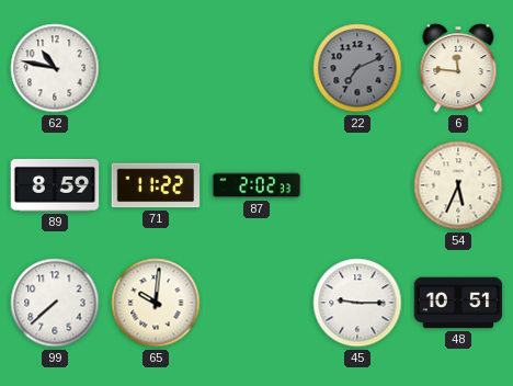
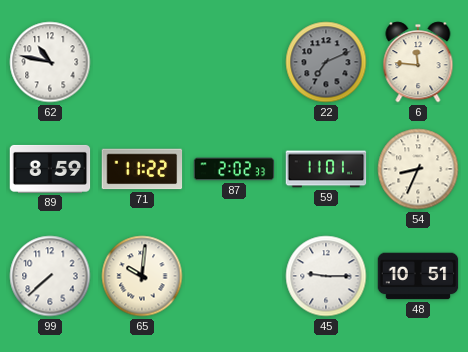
59: none -> 11:01 (326, 169)
54: 5:34 -> 8:34 (418, 169)
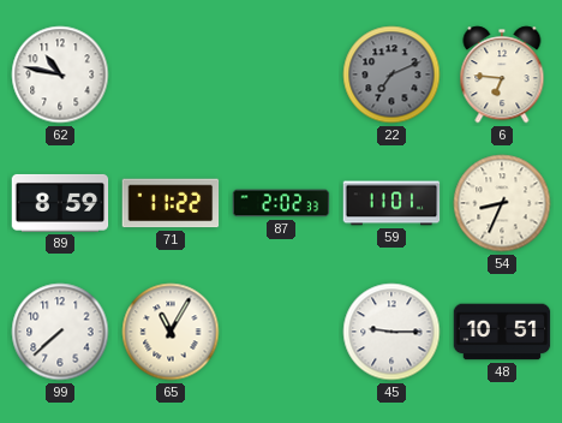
6: 11:46 -> 6:46 (502, 75)
65: 10:01 -> 11:05 (171, 332)
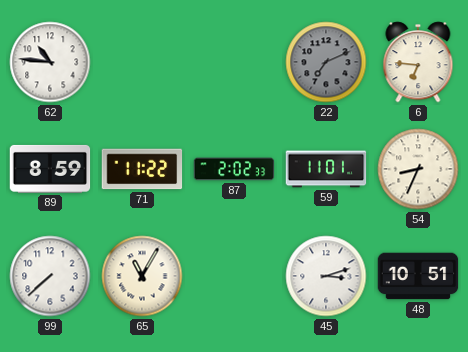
62: 10:47 -> 10:46 (50, 62)
45: 9:15 -> 3:12 (326, 276)
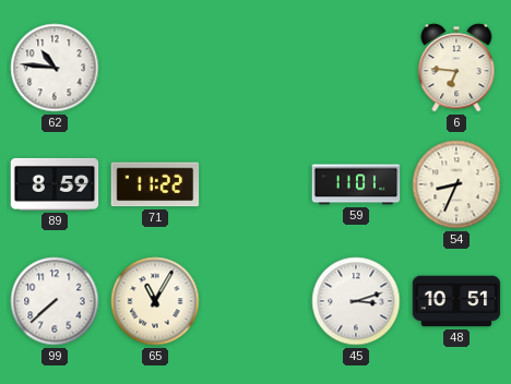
22: 7:11 -> none (326, 62)
87: 2:02 -> none (234, 169)
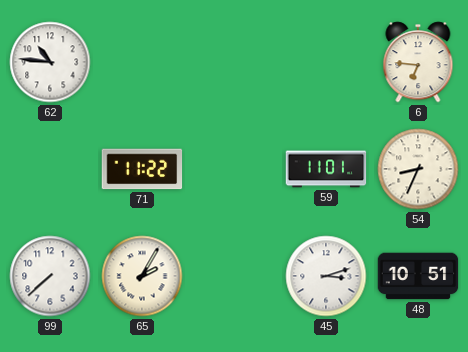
89: 8:59 -> none (55, 184)
65: 11:05 -> 2:05 (142, 276)
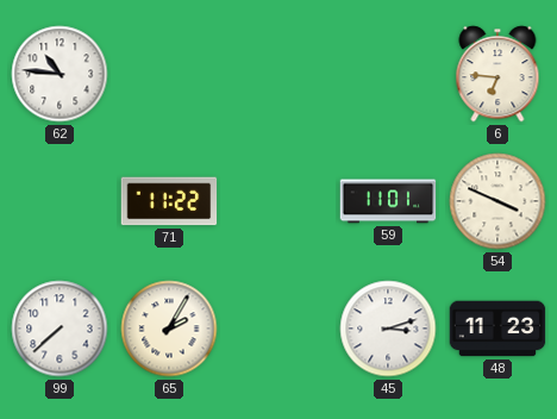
54: 8:34 -> 3:49 (497, 201)
48: 10:51 -> 11:23 (497, 329)
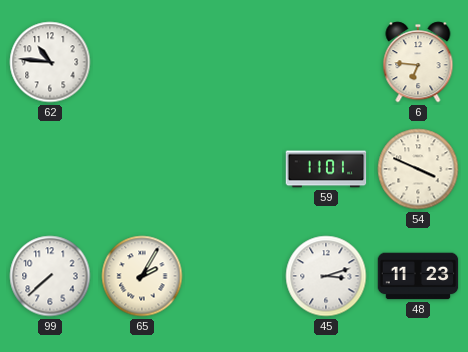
71: 11:22 -> none (169, 201)
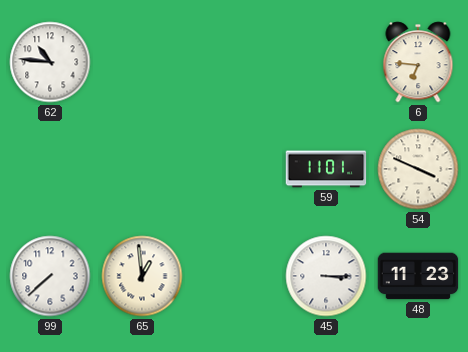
65: 2:05 -> 12:59 (142, 276)
45: 3:12 -> 3:15 (326, 276)
